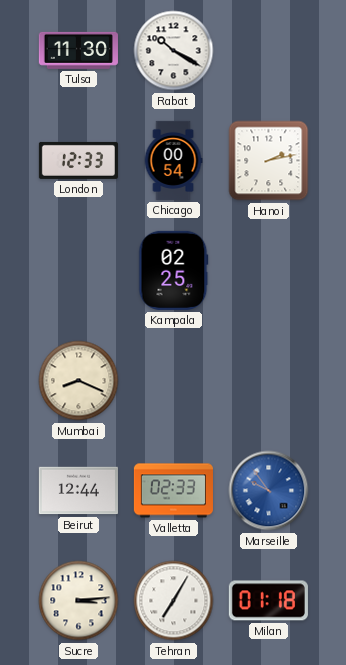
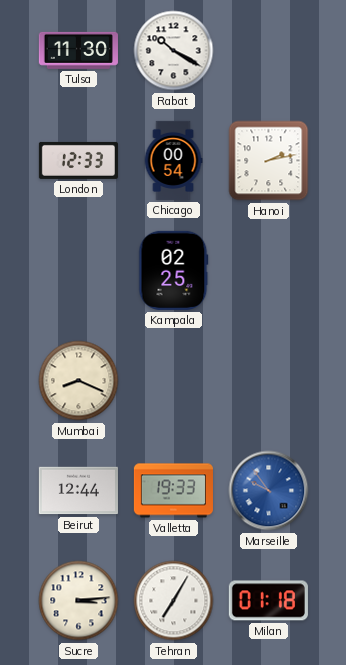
Valletta: 02:33 -> 19:33 (173, 491)
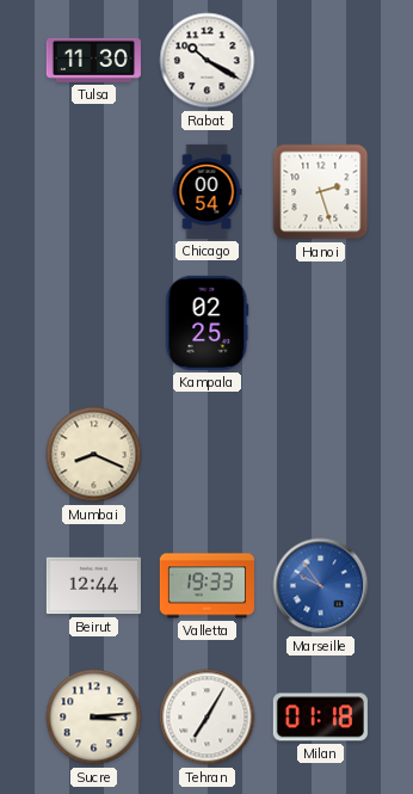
London: 12:33 -> none (78, 160)
Hanoi: 2:13 -> 2:27 (321, 192)
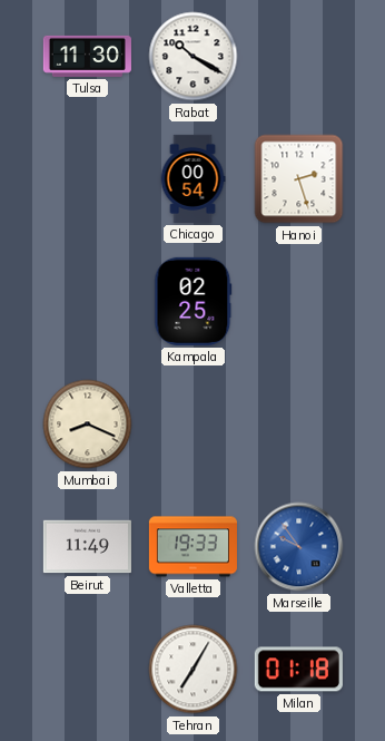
Beirut: 12:44 -> 11:49 (87, 547)
Sucre: 3:14 -> none (94, 718)
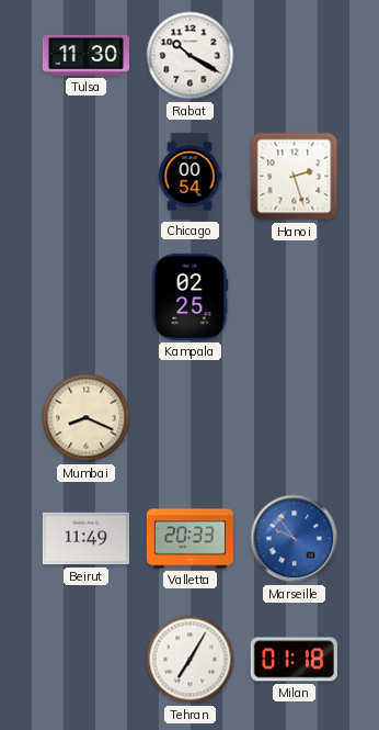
Valletta: 19:33 -> 20:33 (190, 539)
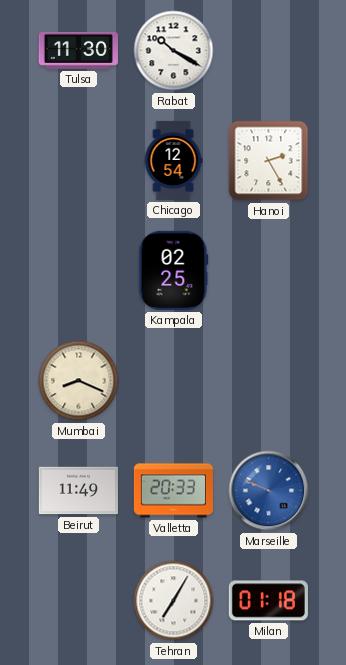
Chicago: 00:54 -> 12:54 (173, 160)
Hanoi: 2:27 -> 2:25 (269, 161)
Marseille: 9:54 -> 9:49 (269, 491)
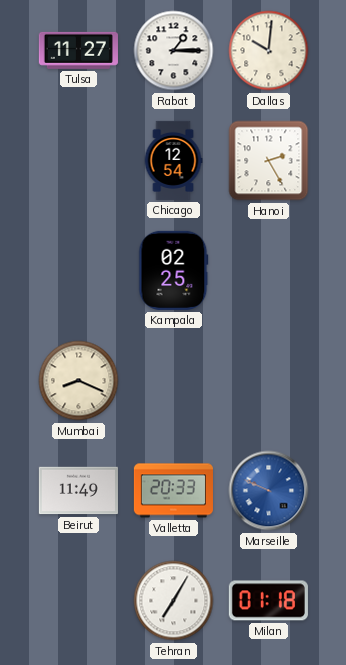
Tulsa: 11:30 -> 11:27 (78, 50)
Rabat: 10:20 -> 1:15 (174, 51)
Dallas: none -> 10:01 (269, 51)
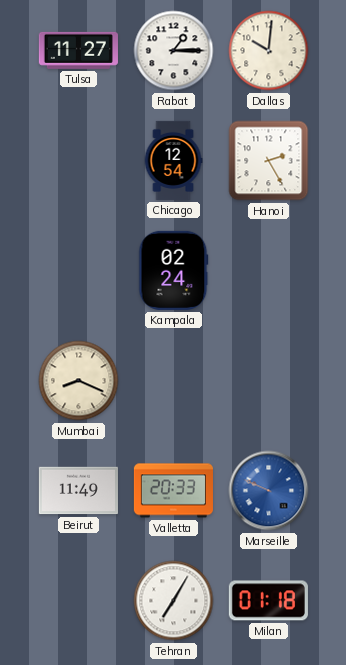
Kampala: 02:25 -> 02:24 (174, 270)
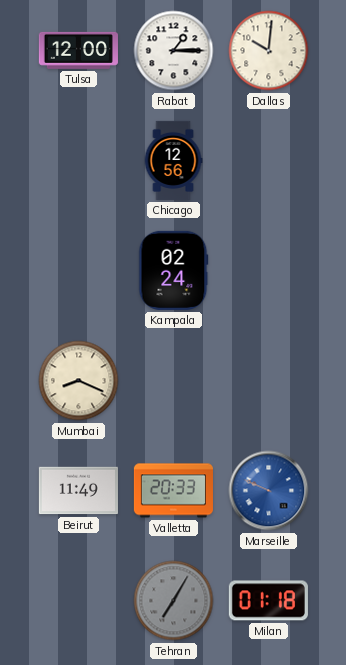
Tulsa: 11:27 -> 12:00 (78, 50)
Chicago: 12:54 -> 12:56 (173, 160)
Hanoi: 2:25 -> none (269, 161)
Tehran dial: white -> grey (174, 601)
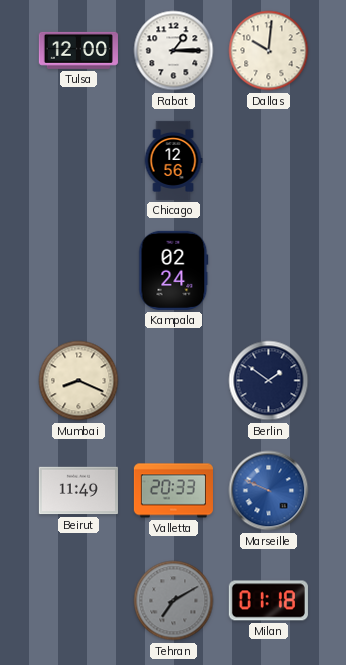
Berlin: none -> 1:51 (269, 381)
Tehran: 7:05 -> 7:10 (174, 601)
